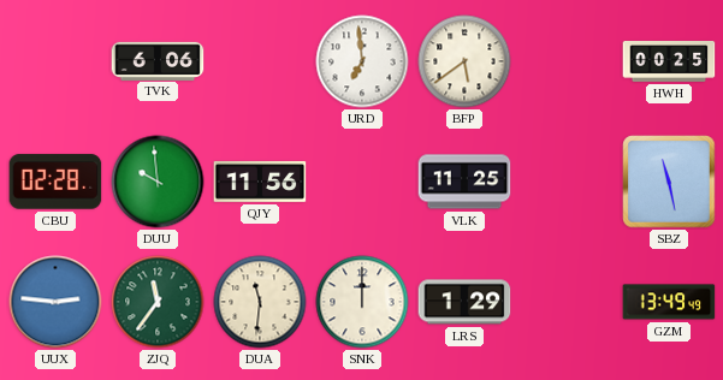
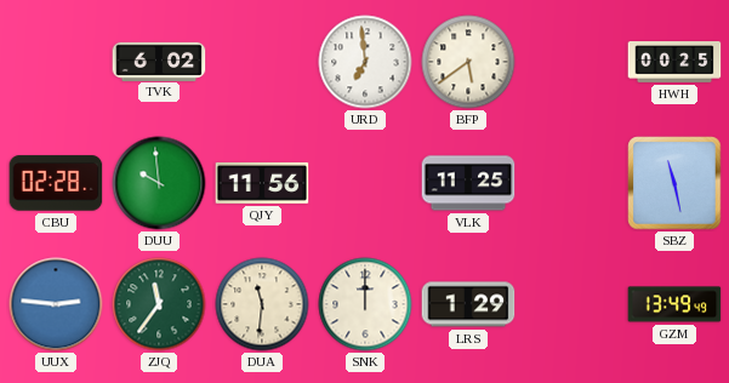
TVK: 6:06 -> 6:02 (159, 61)
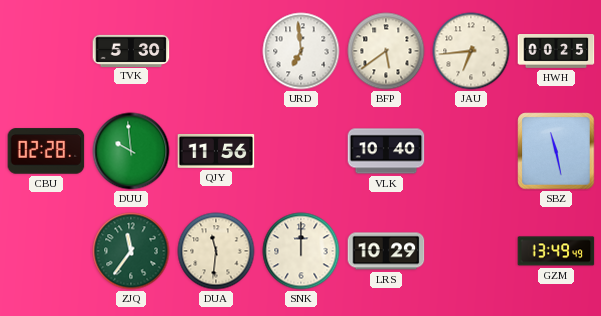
TVK: 6:02 -> 5:30 (131, 50)
JAU: none -> 6:44 (471, 51)
VLK: 11:25 -> 10:40 (386, 151)
UUX: 2:46 -> none (56, 304)
LRS: 1:29 -> 10:29 (386, 251)
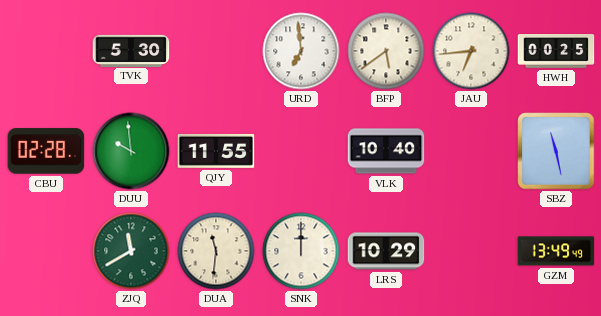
QJY: 11:56 -> 11:55 (216, 151)
ZJQ: 11:36 -> 11:40 (131, 251)
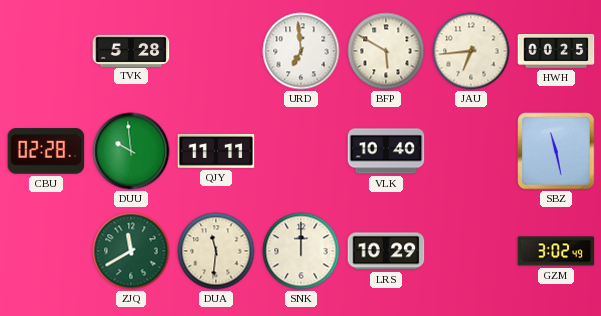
TVK: 5:30 -> 5:28 (131, 50)
BFP: 5:39 -> 5:50 (386, 51)
QJY: 11:55 -> 11:11 (216, 151)
GZM: 13:49 -> 3:02 (556, 251)
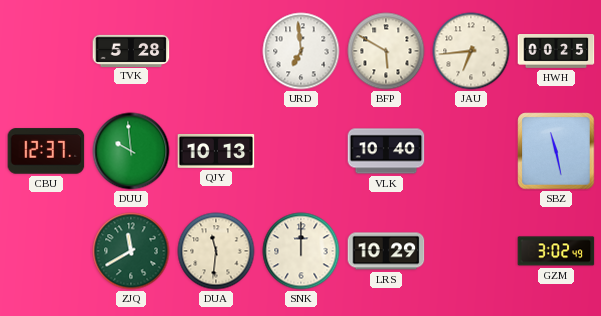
CBU: 02:28 -> 12:37 (46, 151)
QJY: 11:11 -> 10:13 (216, 151)
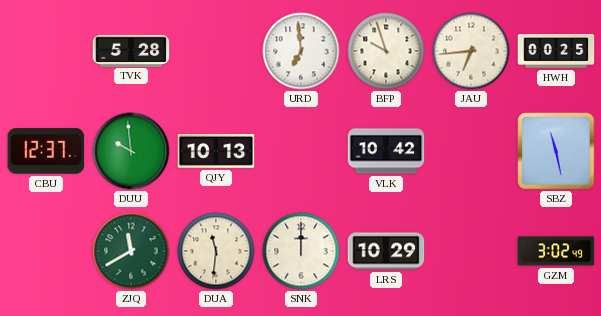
BFP: 5:50 -> 9:57 (386, 51)
VLK: 10:40 -> 10:42 (386, 151)
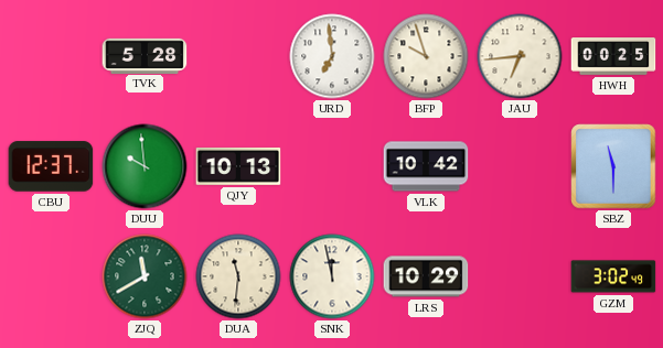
SBZ: 11:28 -> 11:30 (613, 166)
SNK: 12:00 -> 11:58 (332, 276)
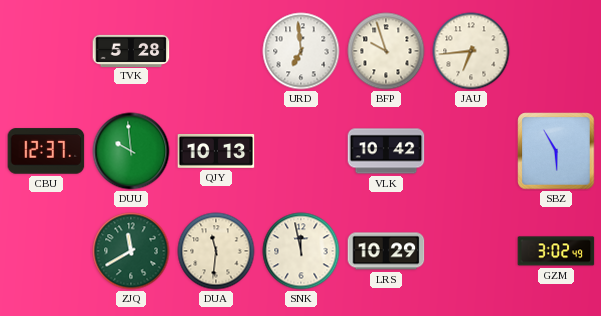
HWH: 00:25 -> none (613, 57)
SBZ: 11:30 -> 5:55 (556, 151)
